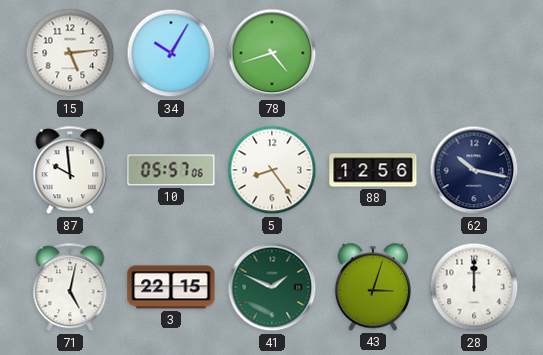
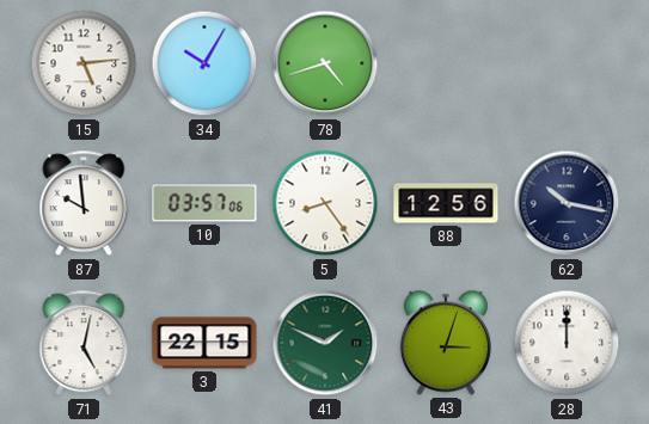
10: 05:57 -> 03:57 (204, 203)
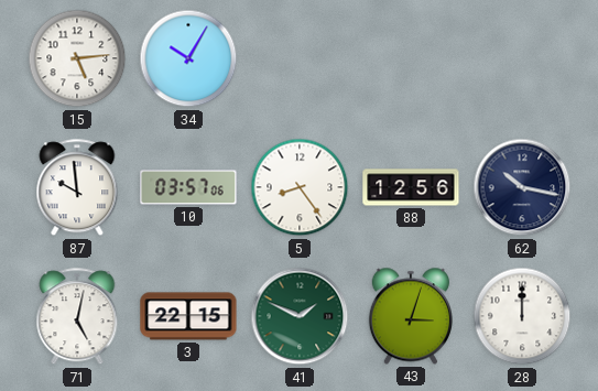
78: 4:42 -> none (325, 63)
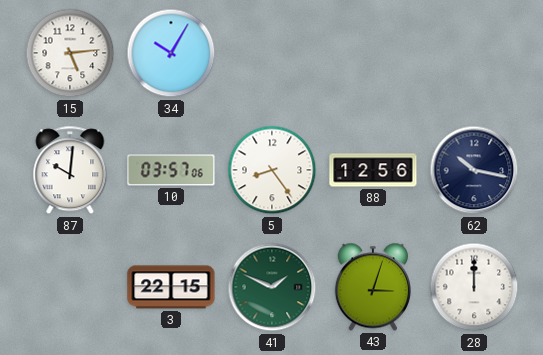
87: 9:59 -> 10:01 (70, 171)
71: 5:02 -> none (77, 317)
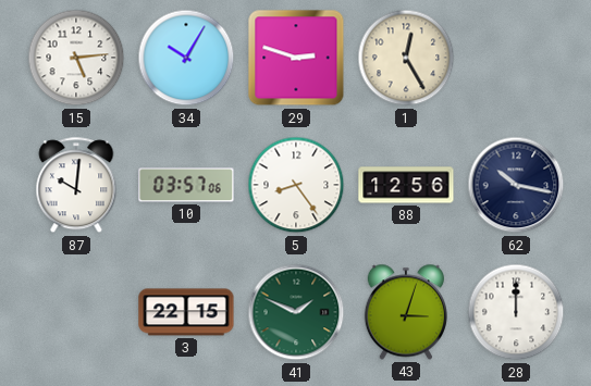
29: none -> 2:48 (296, 58)
1: none -> 12:25 (406, 58)
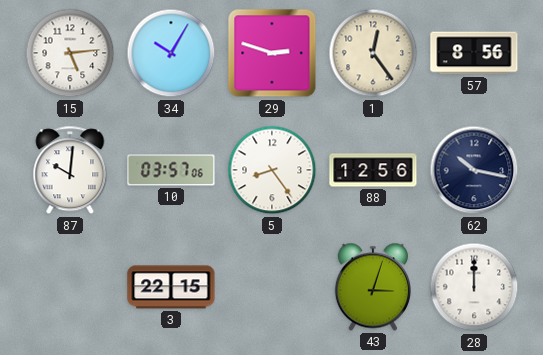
1: 12:25 -> 12:24 (373, 53)
57: none -> 8:56 (474, 53)
41: 1:49 -> none (296, 312)
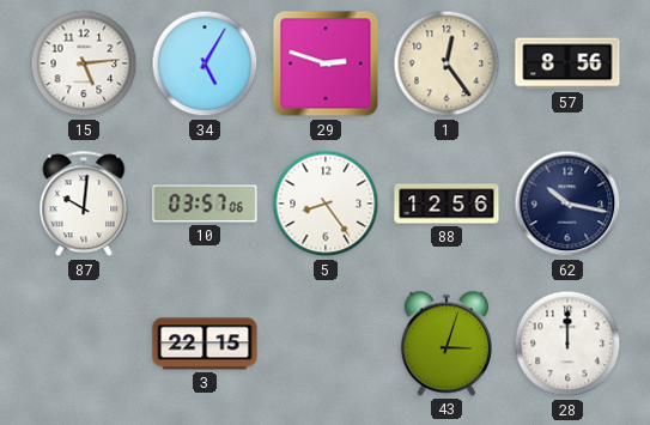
34: 10:05 -> 5:05 (205, 63)
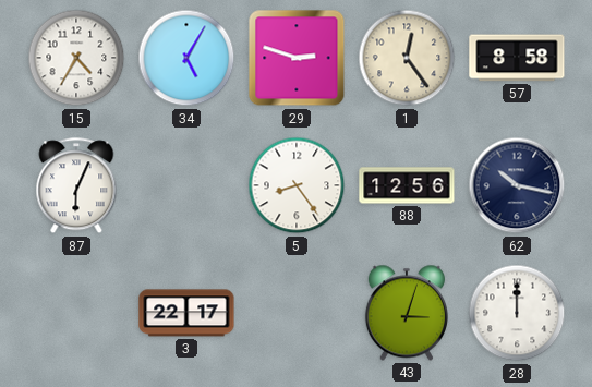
15: 5:14 -> 4:35 (76, 58)
57: 8:56 -> 8:58 (517, 58)
87: 10:01 -> 6:04 (76, 186)
10: 03:57 -> none (205, 204)
3: 22:15 -> 22:17 (186, 313)
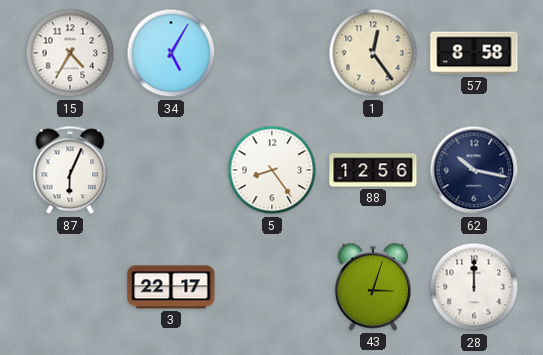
29: 2:48 -> none (297, 58)
